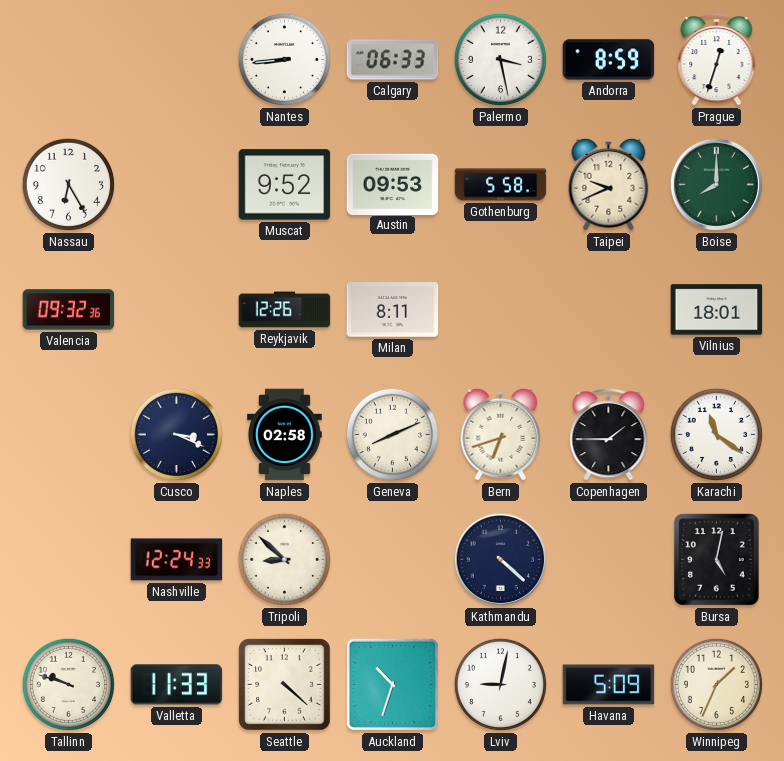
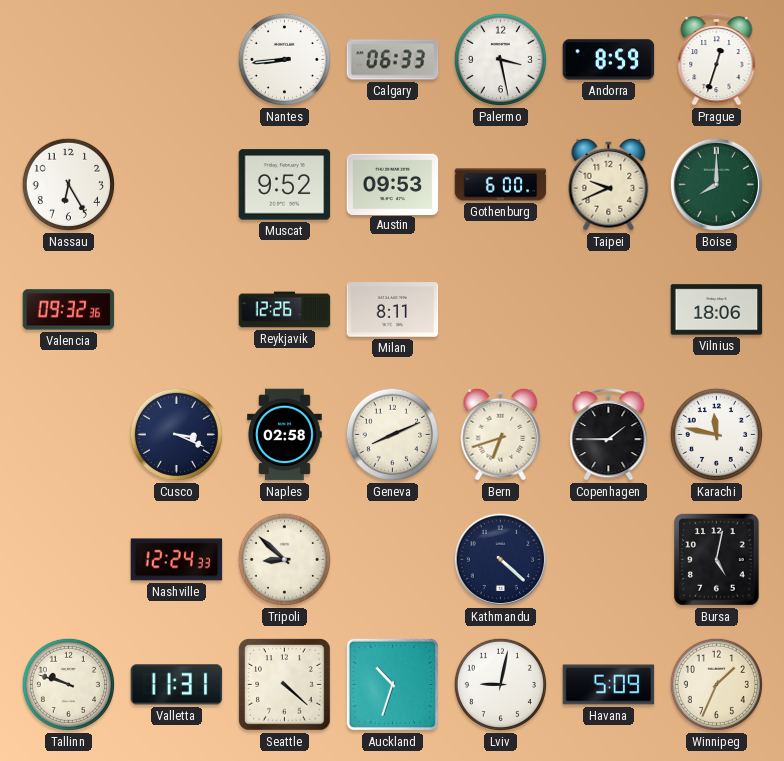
Gothenburg: 5:58 -> 6:00 (501, 185)
Vilnius: 18:01 -> 18:06 (717, 310)
Karachi: 11:21 -> 11:47 (716, 434)
Valletta: 11:33 -> 11:31 (177, 685)
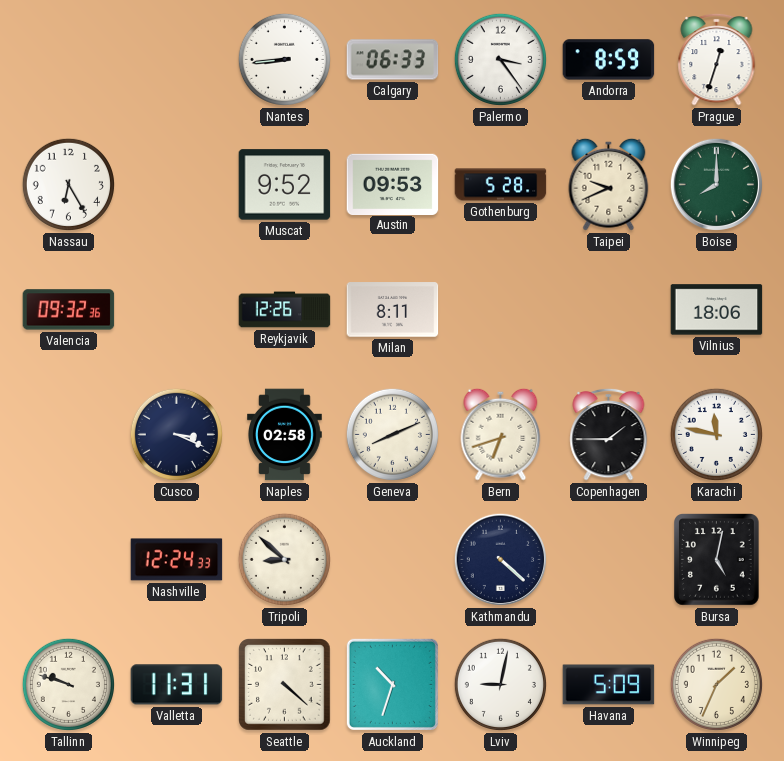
Palermo: 3:28 -> 3:24 (500, 59)
Gothenburg: 6:00 -> 5:28 (501, 185)
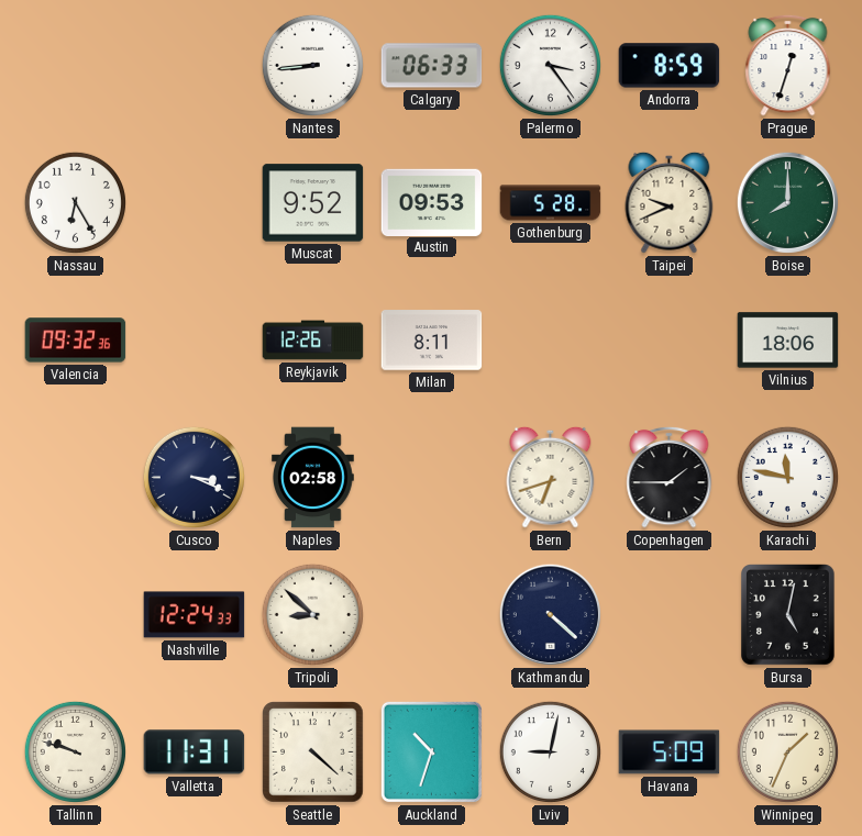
Geneva: 8:11 -> none (392, 434)
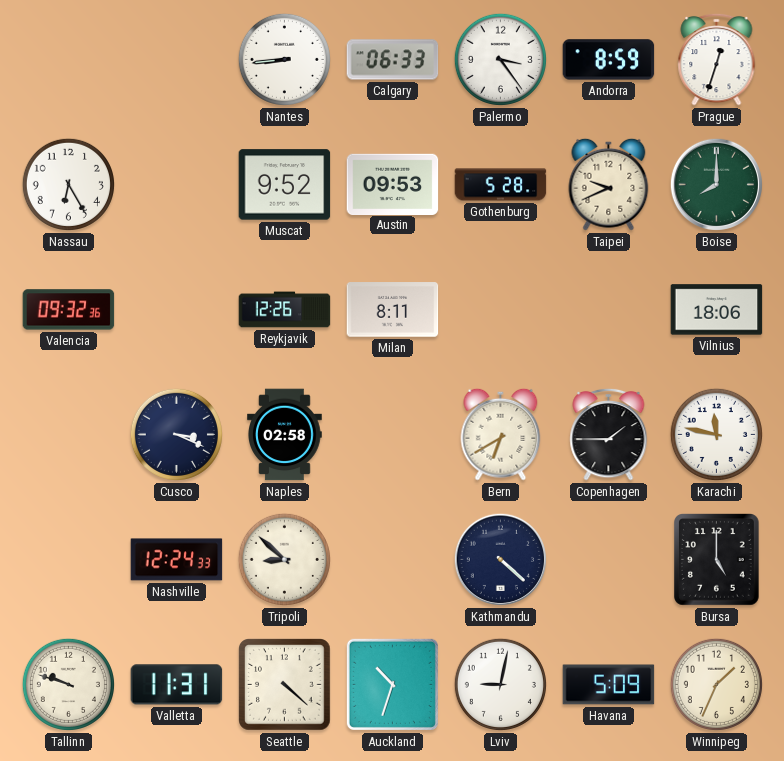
Bern: 6:42 -> 6:40 (501, 434)
Bursa: 5:02 -> 5:00 (717, 560)
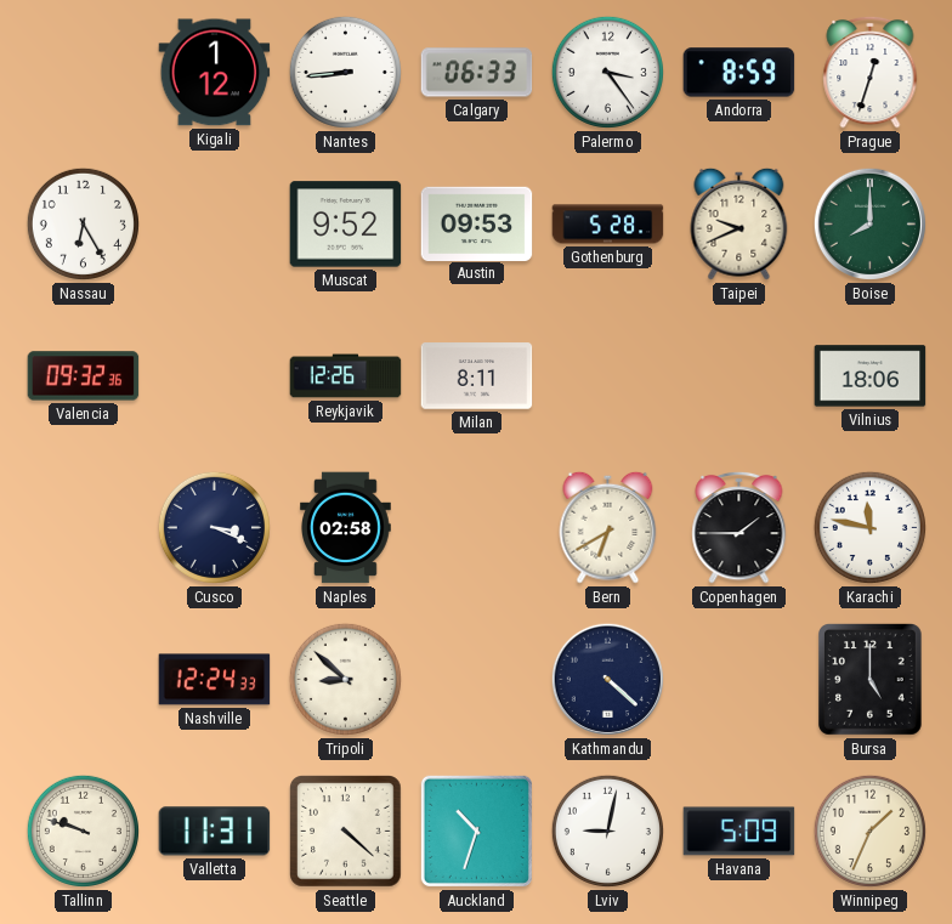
Kigali: none -> 1:12 (215, 73)
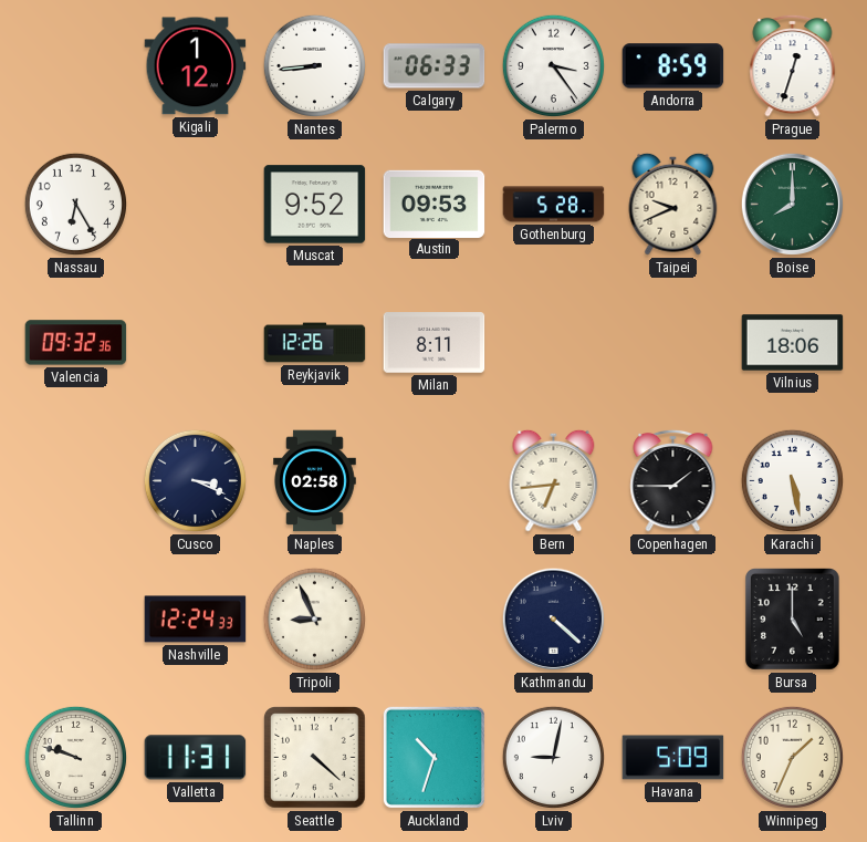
Bern: 6:40 -> 6:44 (554, 480)
Karachi: 11:47 -> 5:28 (792, 480)
Tripoli: 8:52 -> 8:56 (314, 618)
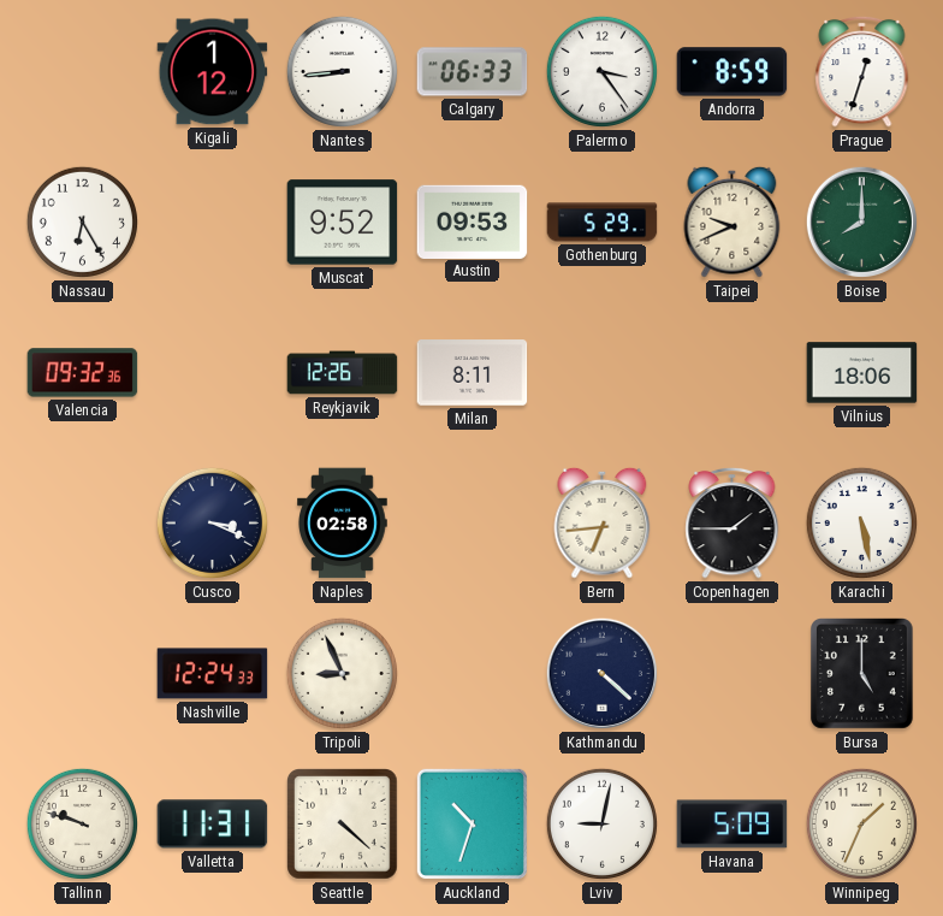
Gothenburg: 5:28 -> 5:29 (603, 223)
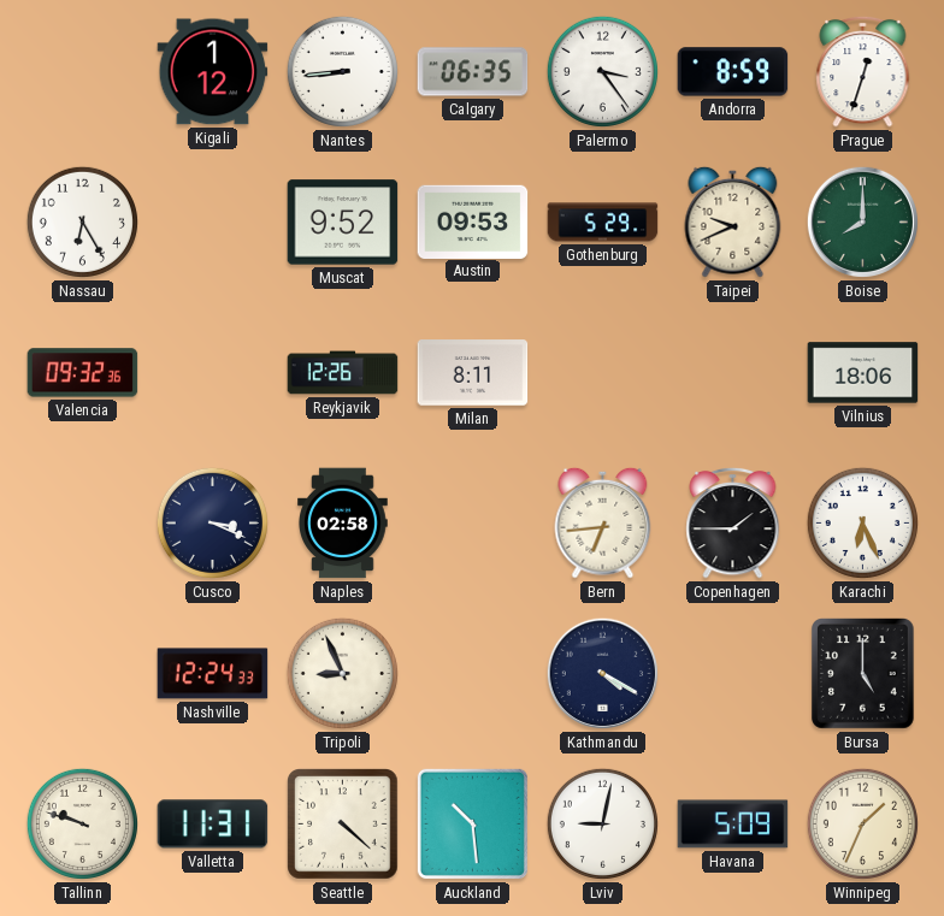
Calgary: 06:33 -> 06:35 (473, 72)
Karachi: 5:28 -> 6:26 (862, 522)
Kathmandu: 4:22 -> 4:20 (602, 673)
Auckland: 10:33 -> 10:29 (472, 823)
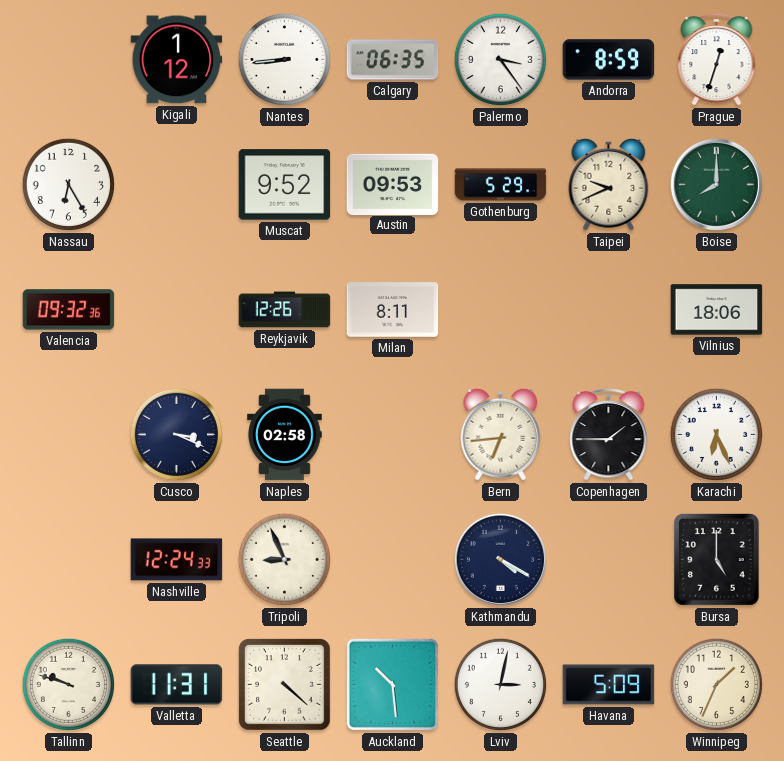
Lviv: 9:02 -> 3:02 (500, 684)
